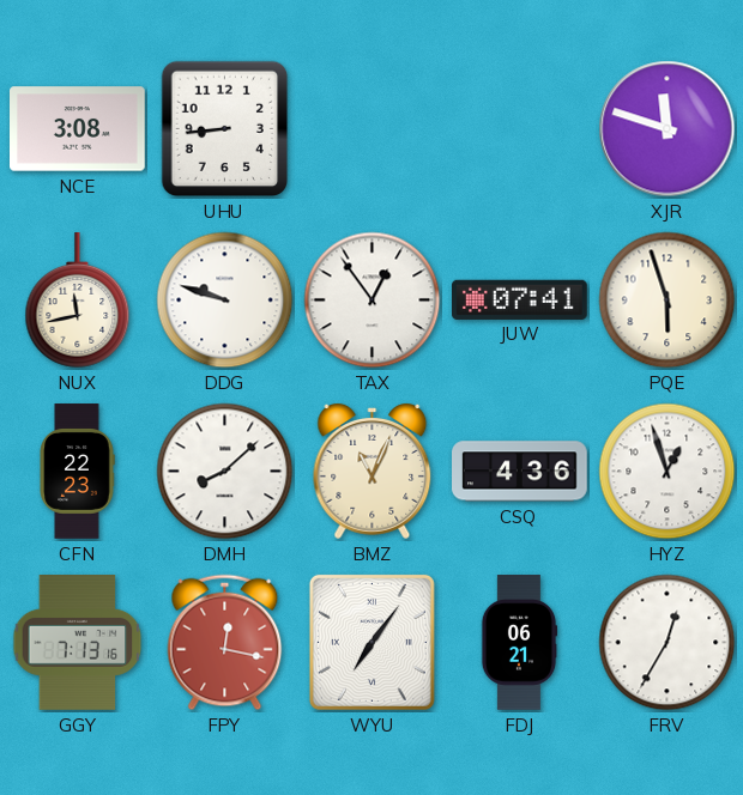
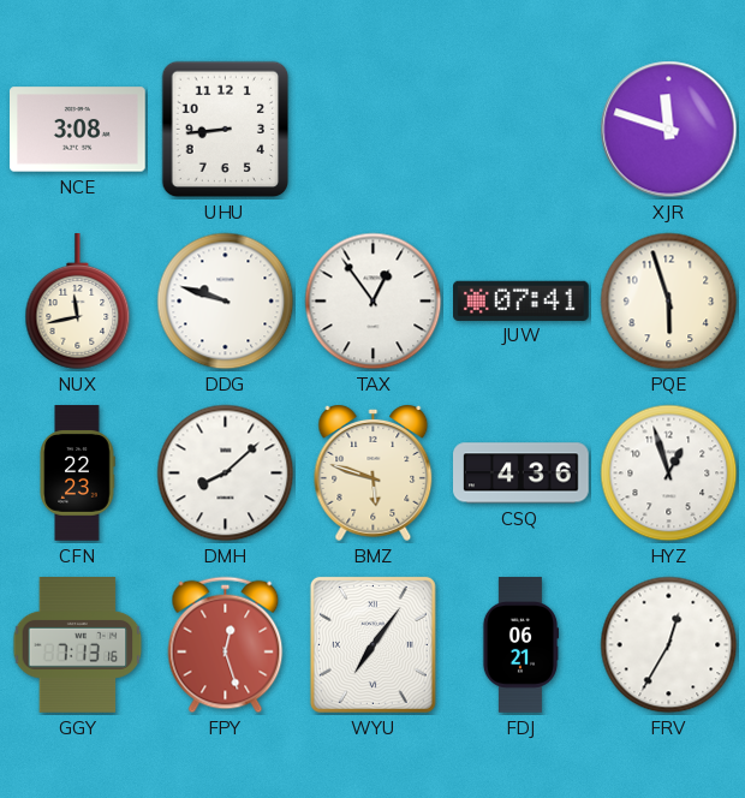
BMZ: 11:04 -> 5:48 (374, 474)
FPY: 12:17 -> 12:27 (226, 645)
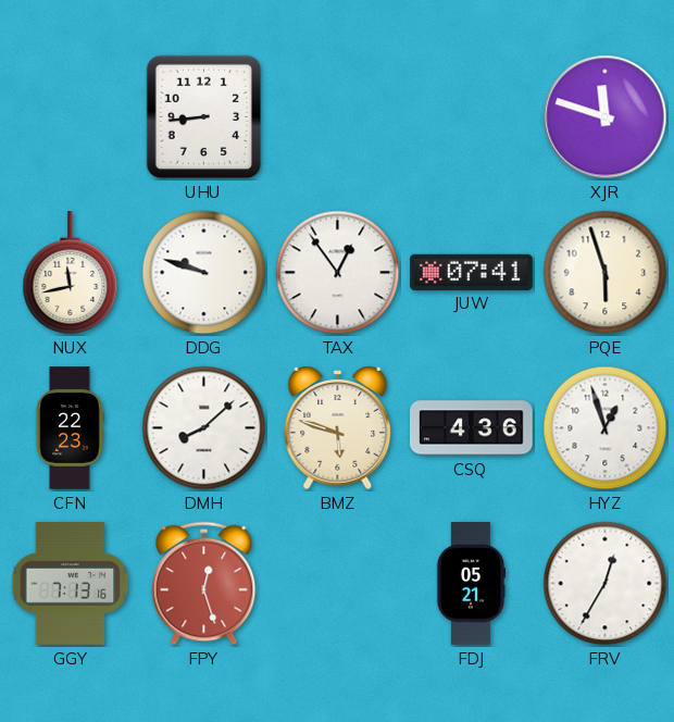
NCE: 3:08 -> none (78, 130)
WYU: 7:06 -> none (372, 644)
FDJ: 06:21 -> 05:21 (471, 584)
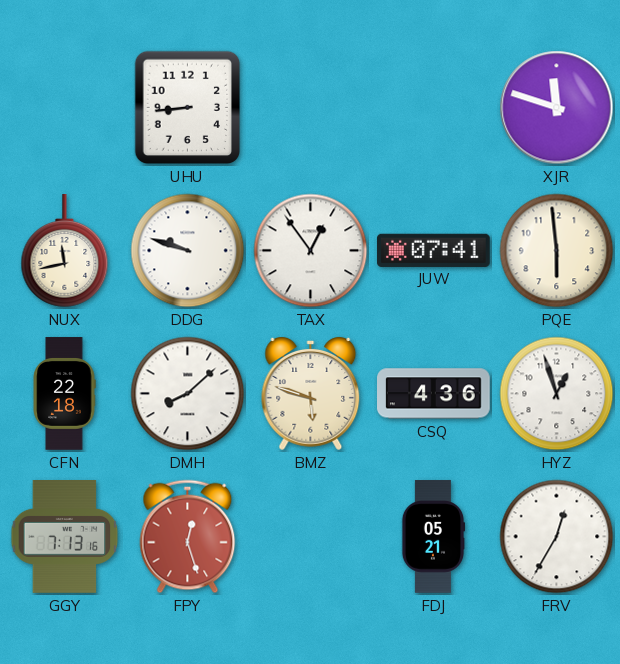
PQE: 5:57 -> 5:59 (557, 251)
CFN: 22:23 -> 22:18 (64, 394)
